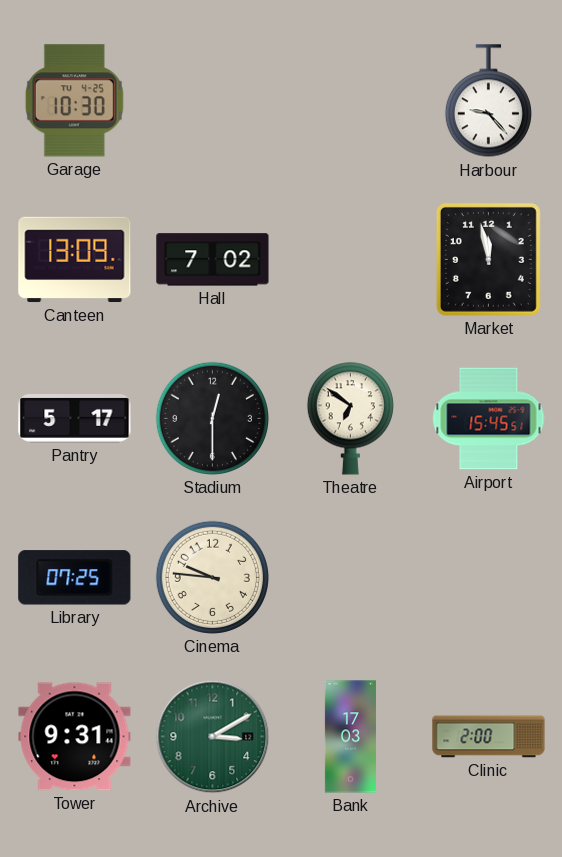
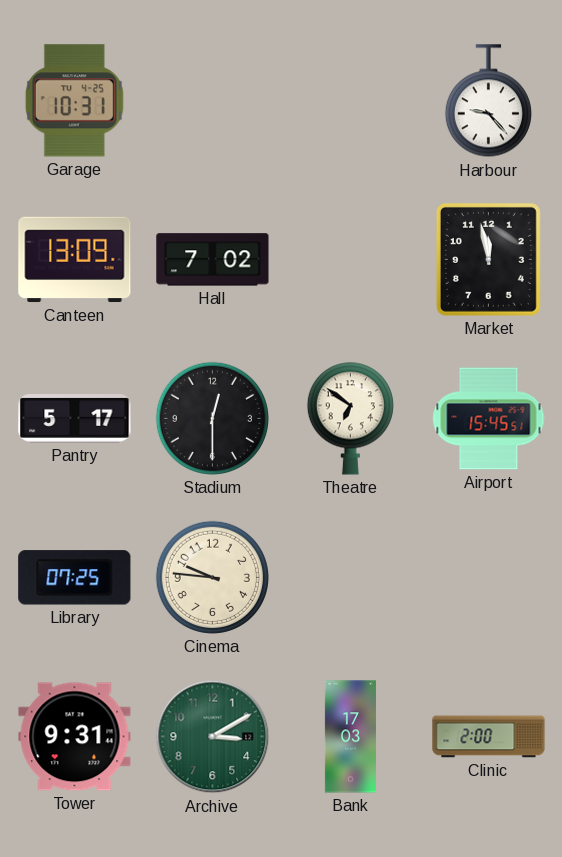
Garage: 10:30 -> 10:31 (74, 101)
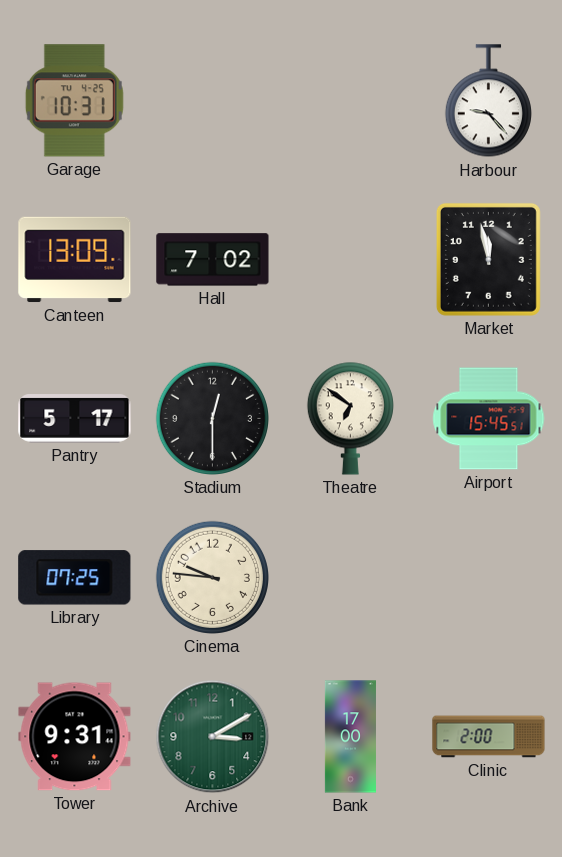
Bank: 17:03 -> 17:00 (350, 737)
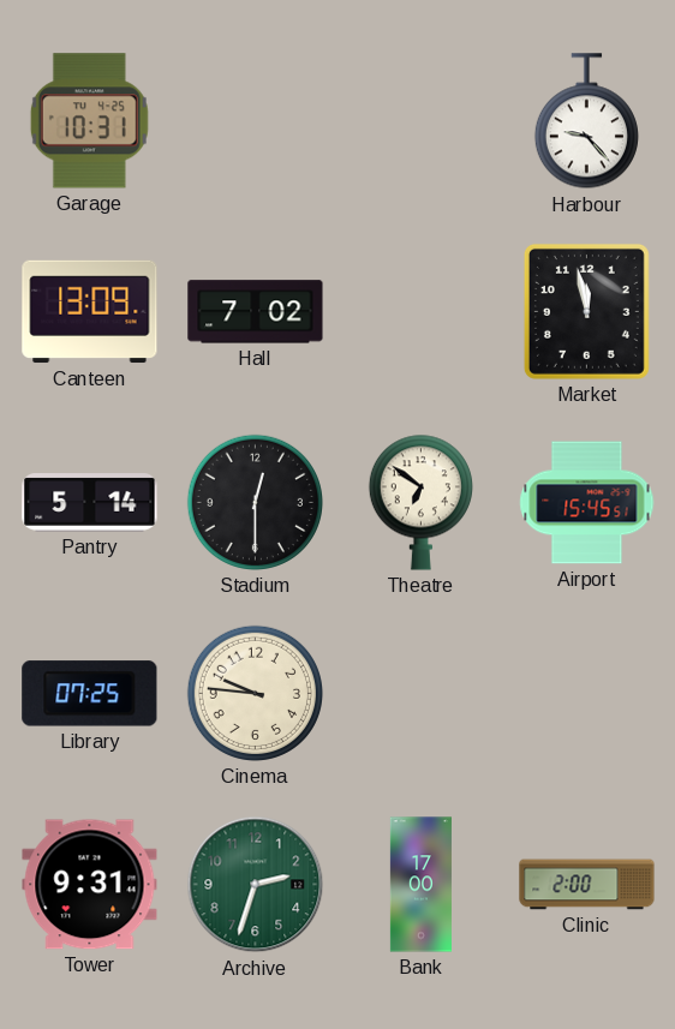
Pantry: 5:17 -> 5:14 (90, 503)
Archive: 3:10 -> 2:33 (256, 885)
